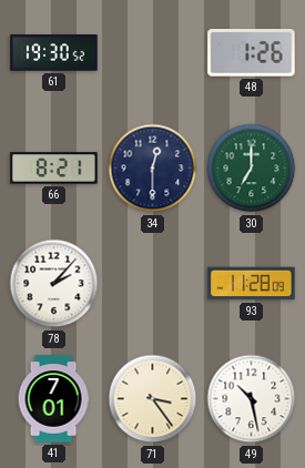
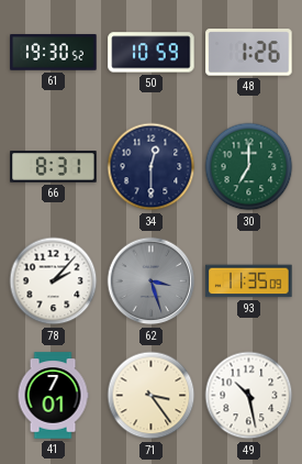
50: none -> 10:59 (152, 53)
66: 8:21 -> 8:31 (54, 167)
62: none -> 3:27 (152, 281)
93: 11:28 -> 11:35 (249, 281)
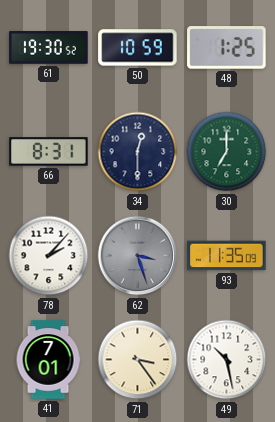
48: 1:26 -> 1:25 (227, 48)
